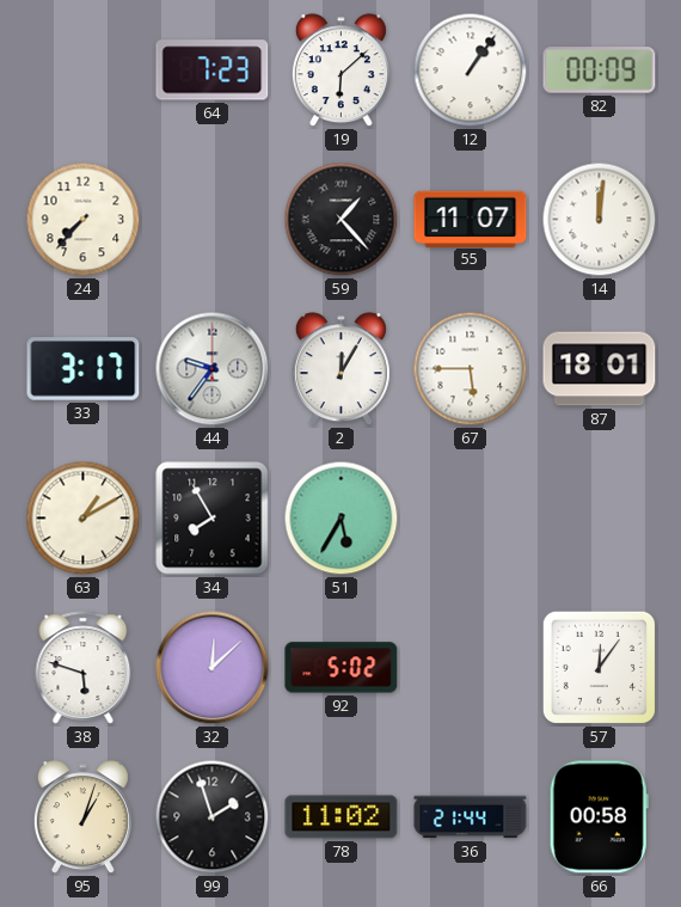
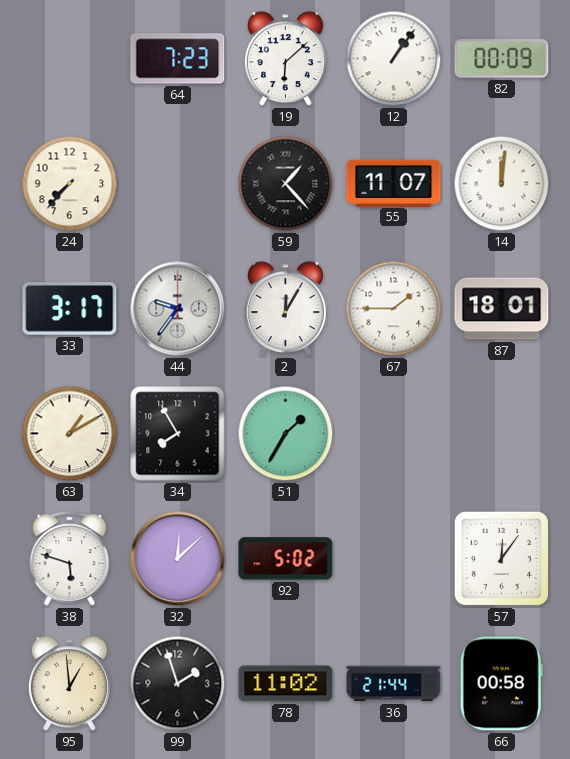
67: 5:45 -> 1:45 (394, 309)
51: 5:35 -> 1:35 (286, 434)
95: 1:03 -> 12:59 (69, 684)
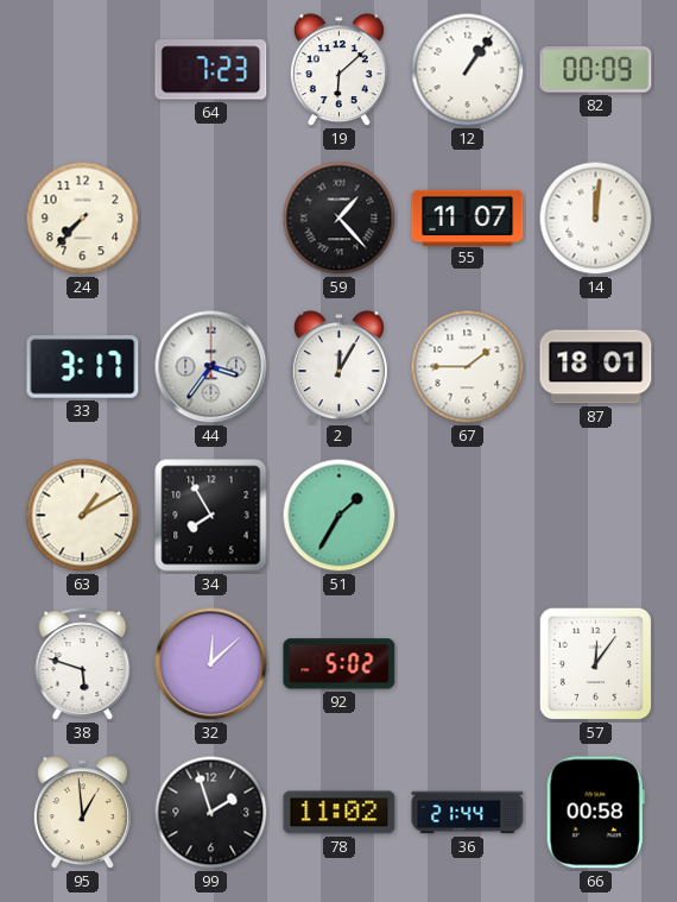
44: 9:36 -> 3:36 (211, 367)
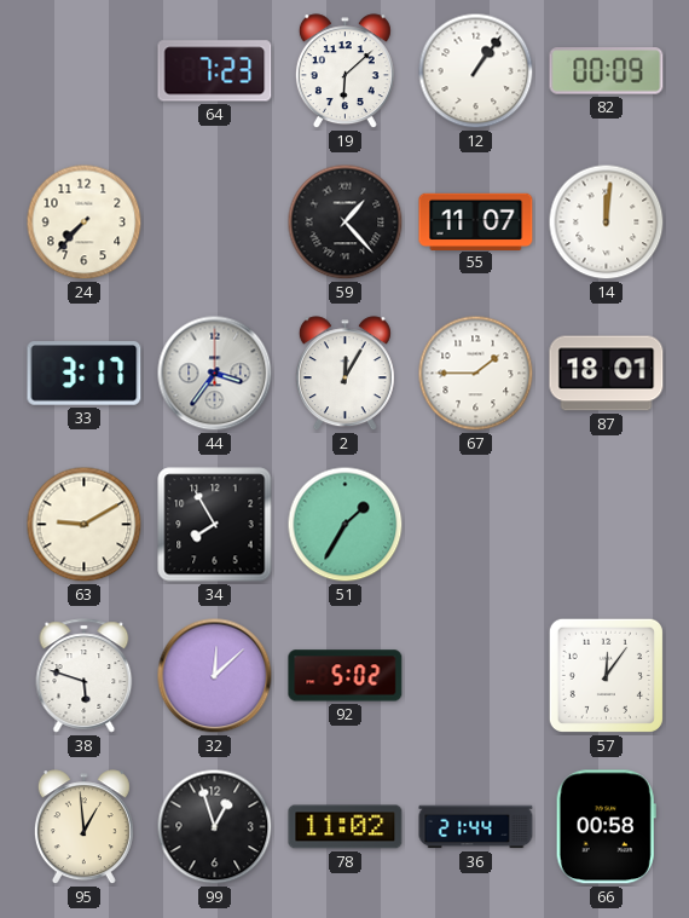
63: 1:10 -> 9:10 (85, 525)
99: 1:57 -> 12:57 (215, 827)
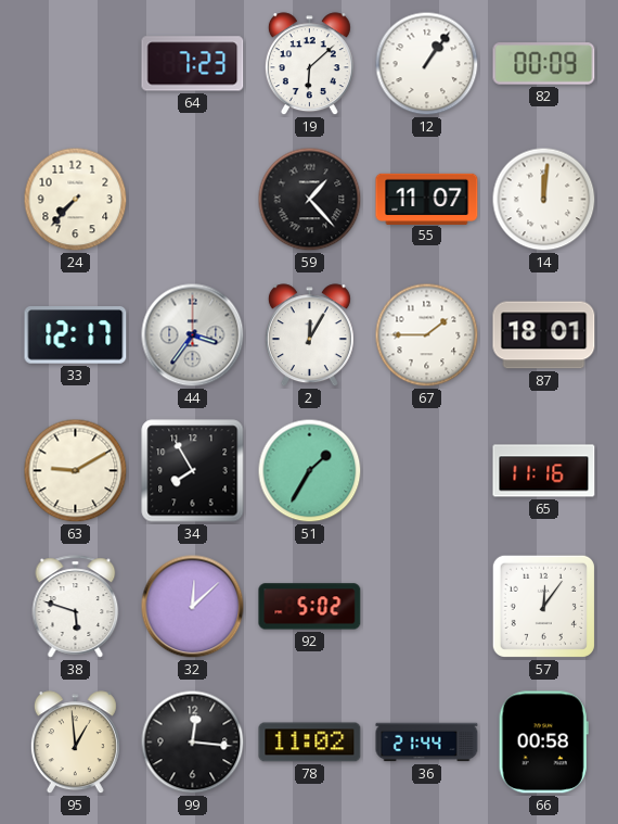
33: 3:17 -> 12:17 (76, 335)
65: none -> 11:16 (544, 471)
99: 12:57 -> 12:16 (193, 743)
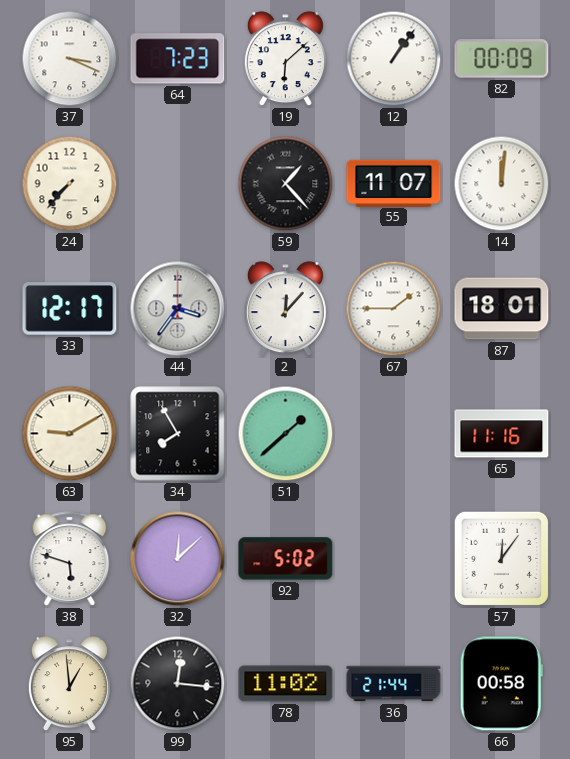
37: none -> 3:19 (70, 59)
2: 12:05 -> 12:07 (285, 309)
51: 1:35 -> 1:38 (286, 434)
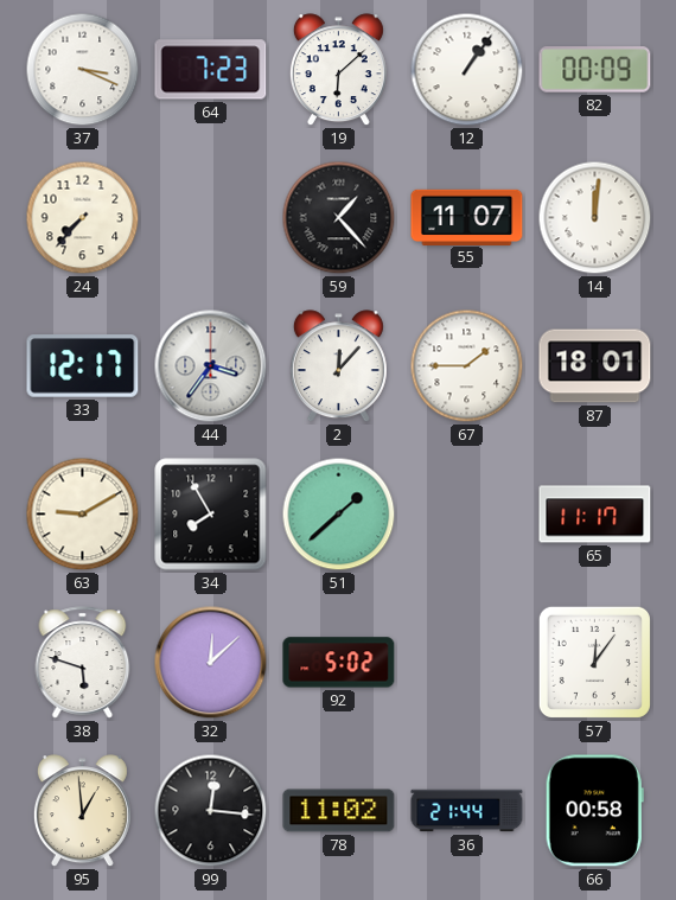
65: 11:16 -> 11:17 (595, 515)
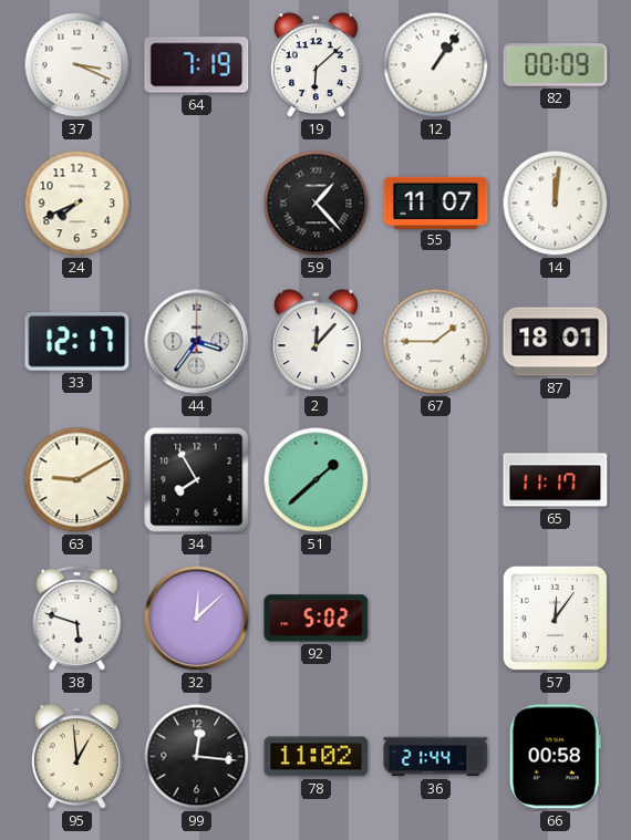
64: 7:23 -> 7:19 (197, 65)
24: 7:37 -> 7:41 (77, 204)
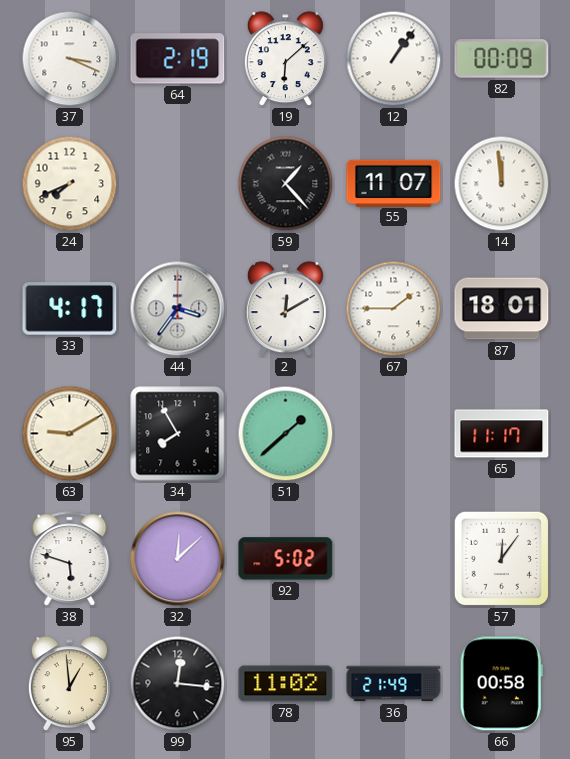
64: 7:19 -> 2:19 (178, 59)
14: 12:01 -> 11:59 (502, 184)
33: 12:17 -> 4:17 (70, 309)
2: 12:07 -> 12:10 (285, 309)
36: 21:44 -> 21:49 (394, 684)
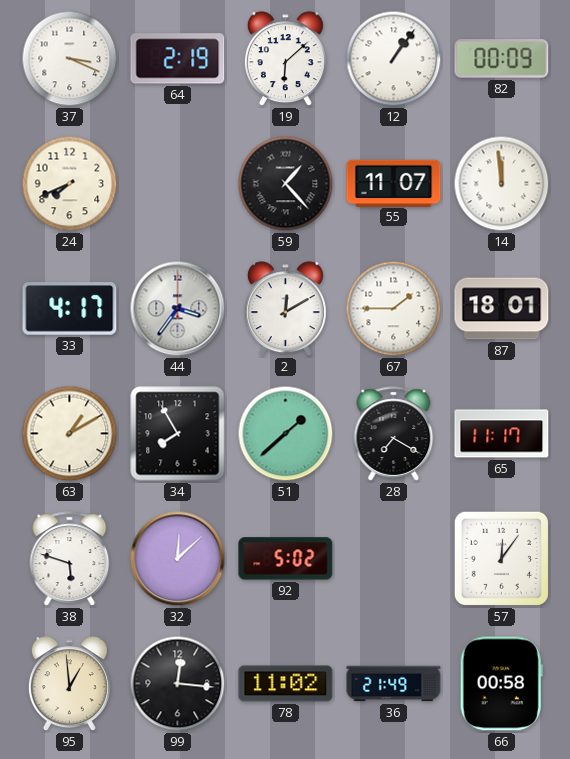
63: 9:10 -> 1:10 (70, 434)
28: none -> 7:20 (394, 434)
